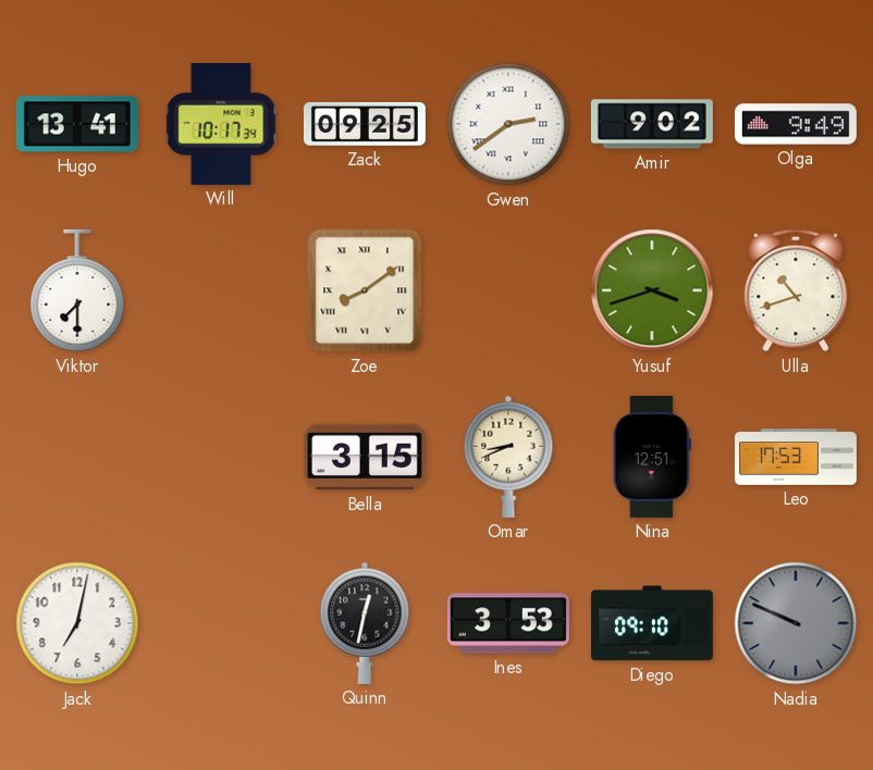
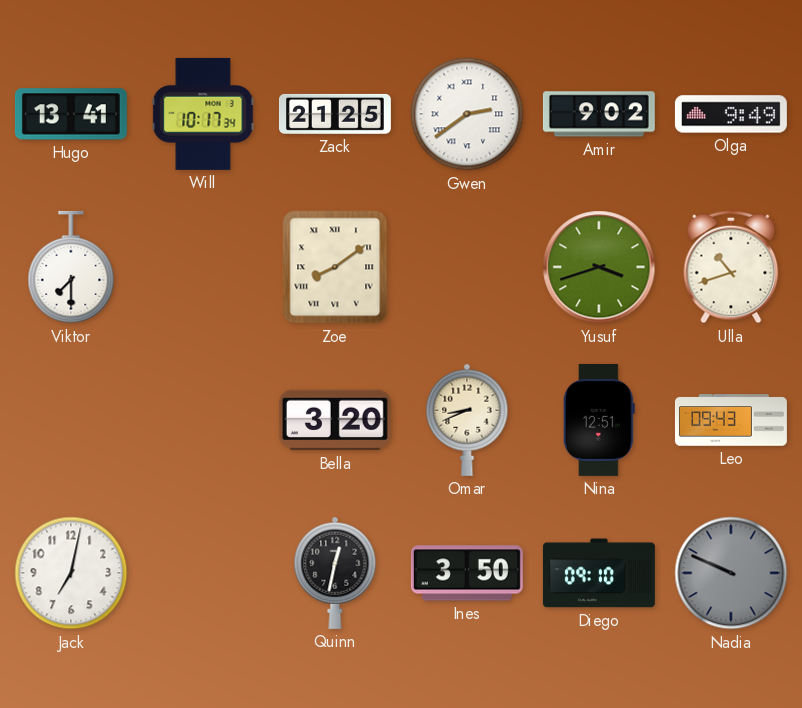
Zack: 09:25 -> 21:25 (335, 114)
Bella: 3:15 -> 3:20 (335, 420)
Leo: 17:53 -> 09:43 (731, 420)
Ines: 3:53 -> 3:50 (467, 573)
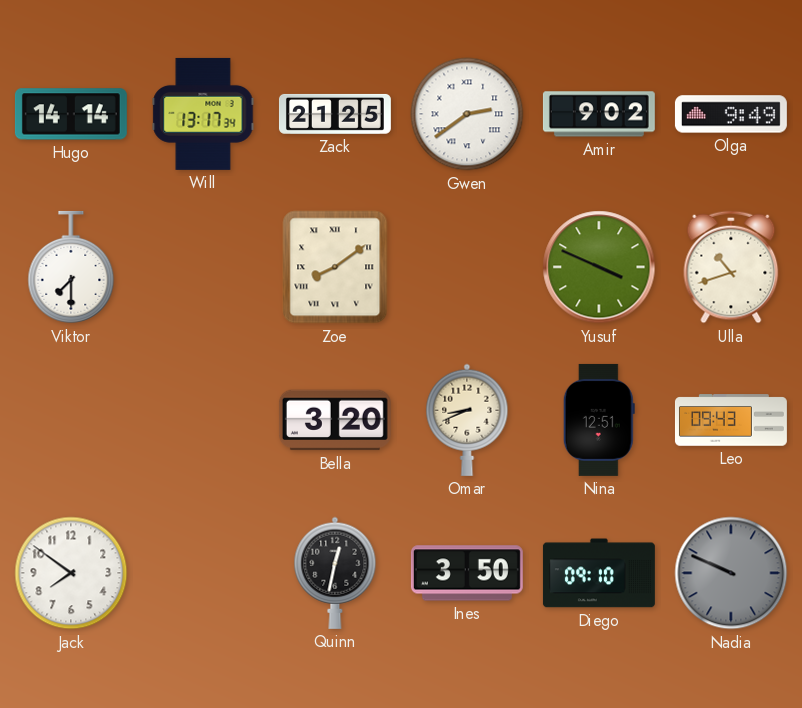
Hugo: 13:41 -> 14:14 (71, 114)
Will: 10:17 -> 13:17 (203, 114)
Yusuf: 3:42 -> 3:49 (599, 267)
Jack: 7:02 -> 7:51 (71, 573)
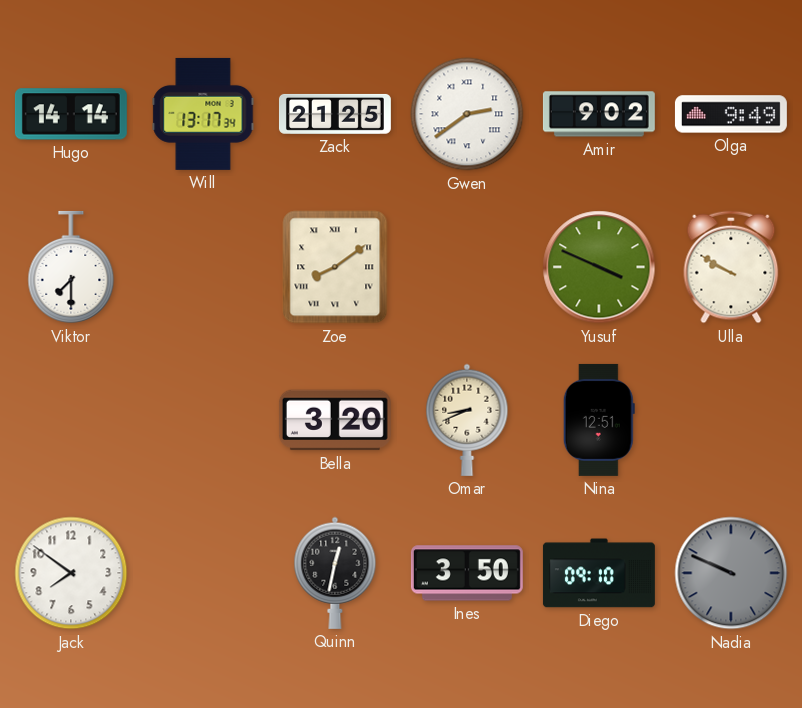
Ulla: 10:42 -> 9:50 (731, 267)
Leo: 09:43 -> none (731, 420)
